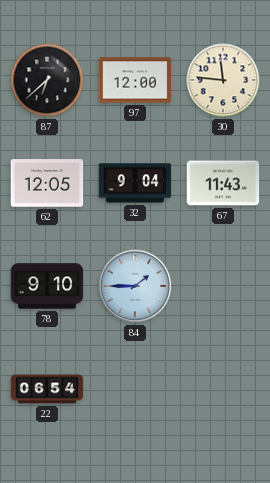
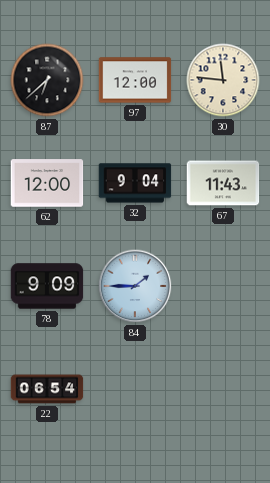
62: 12:05 -> 12:00 (47, 183)
78: 9:10 -> 9:09 (47, 286)
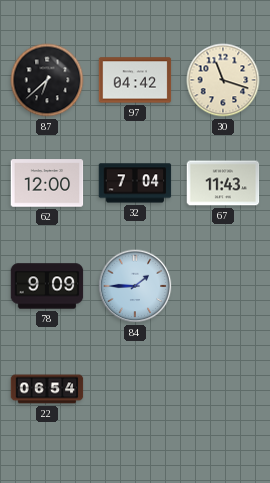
97: 12:00 -> 04:42 (135, 80)
30: 11:46 -> 11:18 (223, 80)
32: 9:04 -> 7:04 (135, 183)
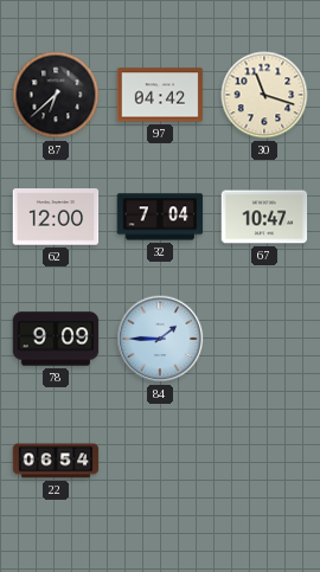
67: 11:43 -> 10:47 (264, 217)
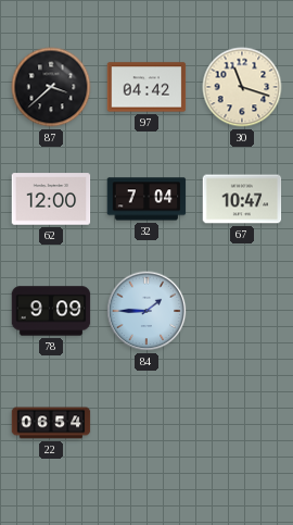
87: 6:38 -> 3:38 (51, 87)
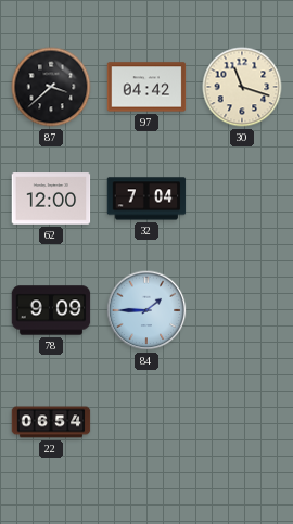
67: 10:47 -> none (242, 199)
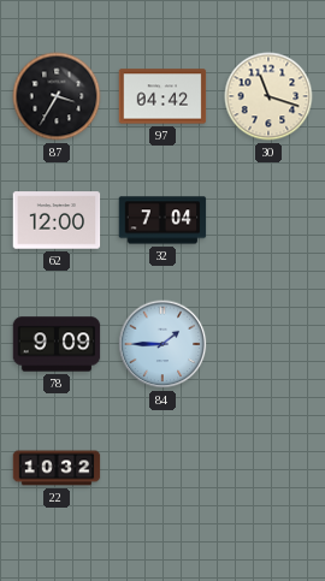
87: 3:38 -> 3:35 (57, 96)
22: 06:54 -> 10:32 (57, 468)
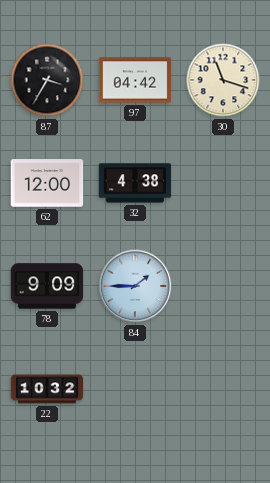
32: 7:04 -> 4:38 (135, 183)
